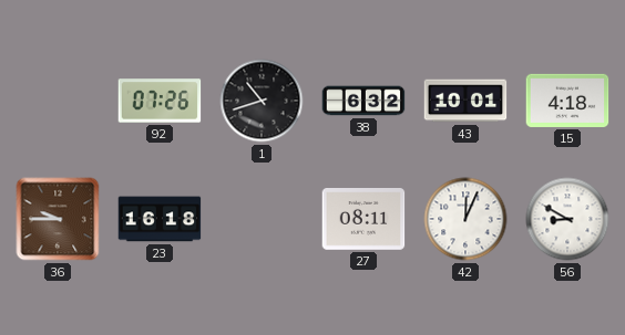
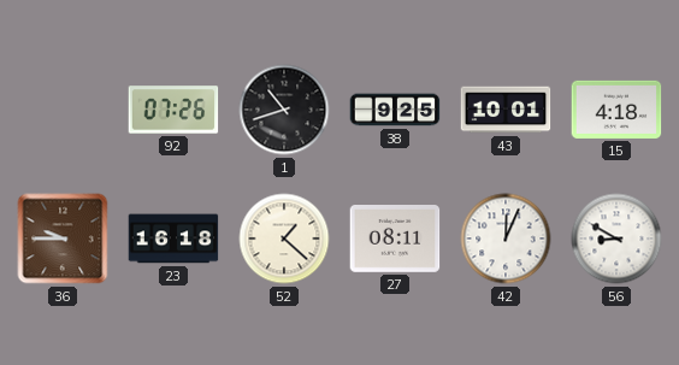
38: 6:32 -> 9:25 (395, 110)
52: none -> 1:22 (284, 239)
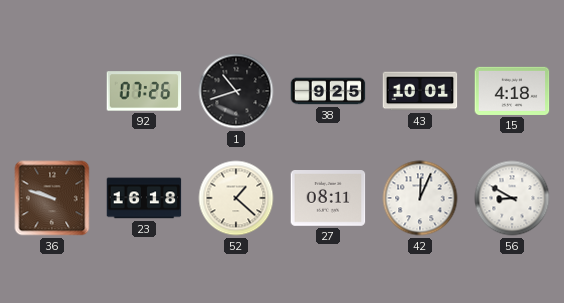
36: 9:45 -> 9:48 (52, 198)
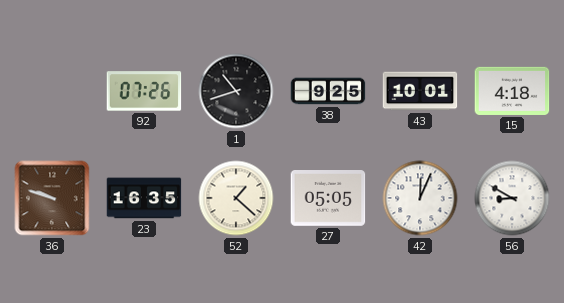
23: 16:18 -> 16:35 (144, 198)
27: 08:11 -> 05:05 (328, 199)
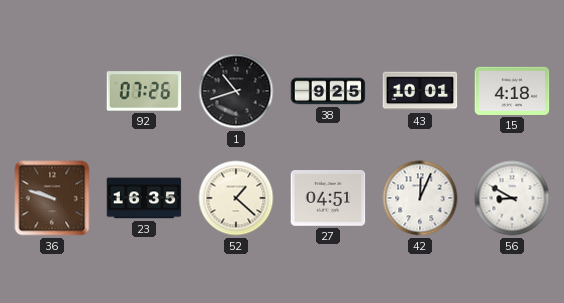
27: 05:05 -> 04:51 (328, 199)
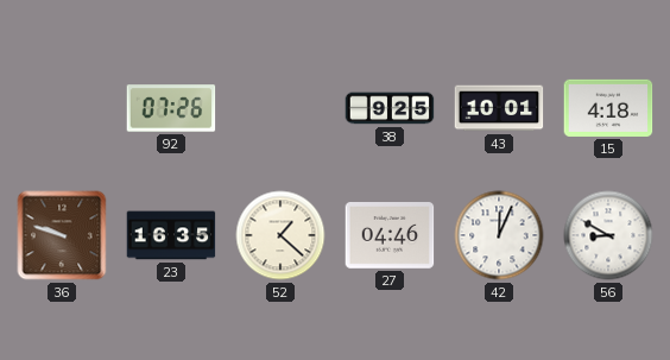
1: 10:42 -> none (236, 91)
27: 04:51 -> 04:46 (390, 236)
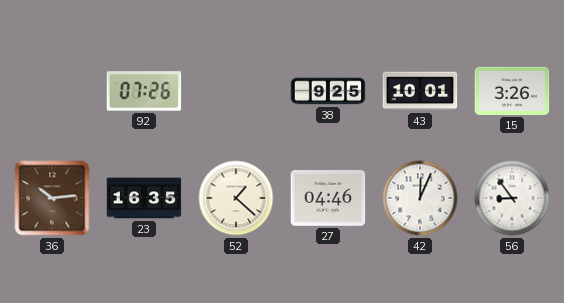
15: 4:18 -> 3:26 (512, 91)
36: 9:48 -> 10:14 (52, 198)
56: 8:50 -> 8:54 (512, 198)
